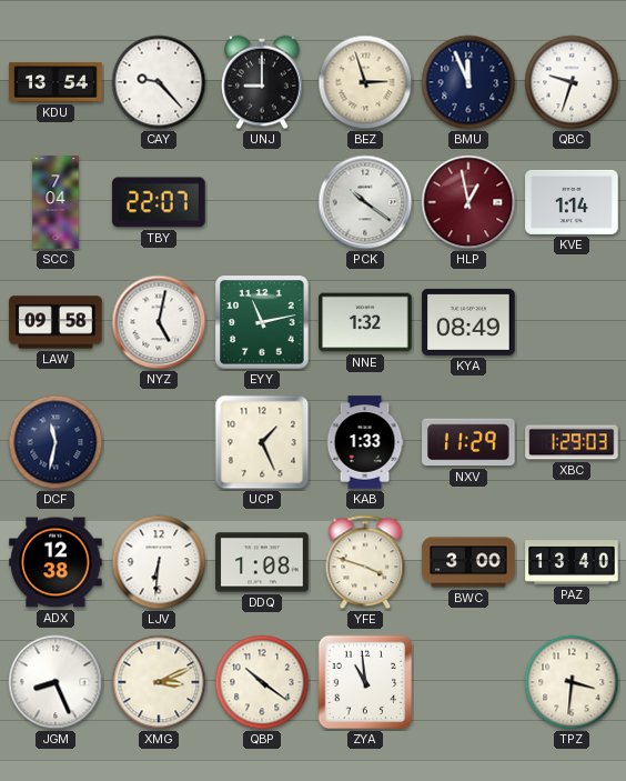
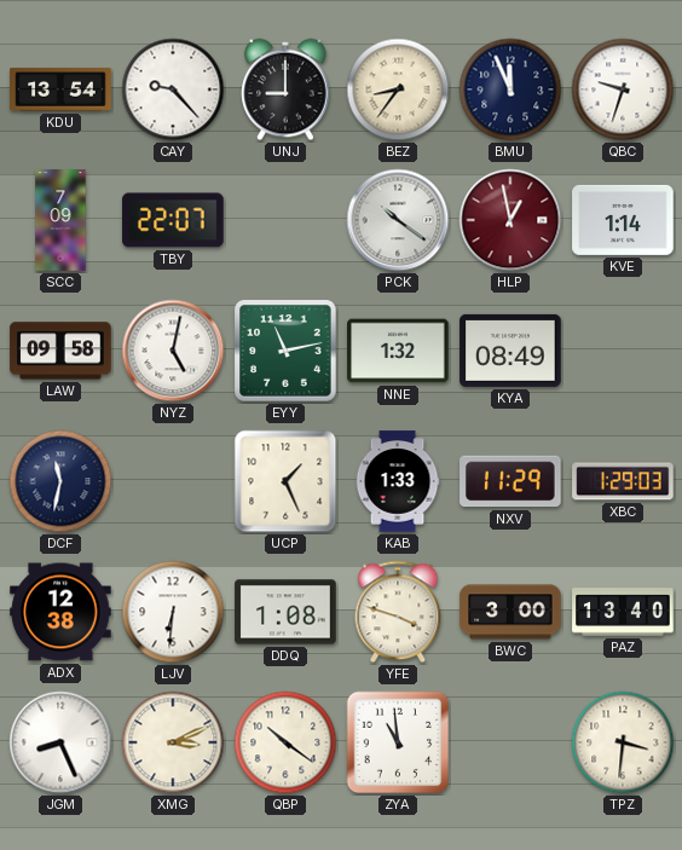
BEZ: 2:57 -> 8:36 (398, 89)
SCC: 7:04 -> 7:09 (60, 220)
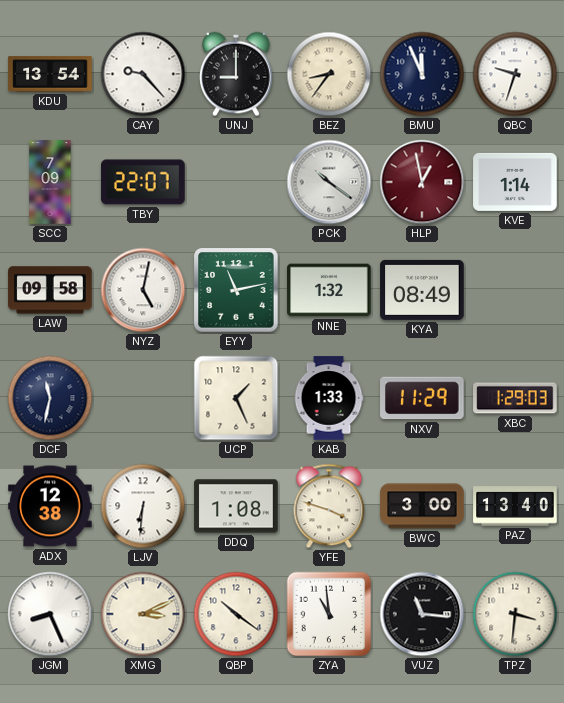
VUZ: none -> 11:16 (422, 614)
